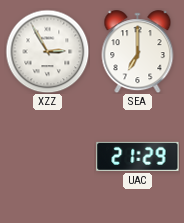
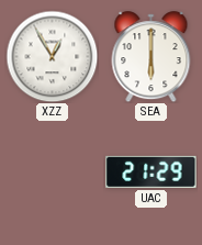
XZZ: 2:55 -> 12:55 (52, 56)
SEA: 7:00 -> 6:00 (151, 57)
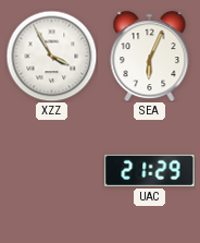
XZZ: 12:55 -> 3:55 (51, 56)
SEA: 6:00 -> 6:04 (150, 57)
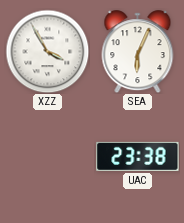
UAC: 21:29 -> 23:38 (138, 156)
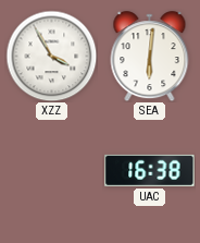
SEA: 6:04 -> 6:01 (150, 57)
UAC: 23:38 -> 16:38 (150, 170)
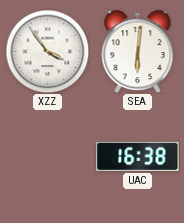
XZZ: 3:55 -> 3:54 (47, 51)
